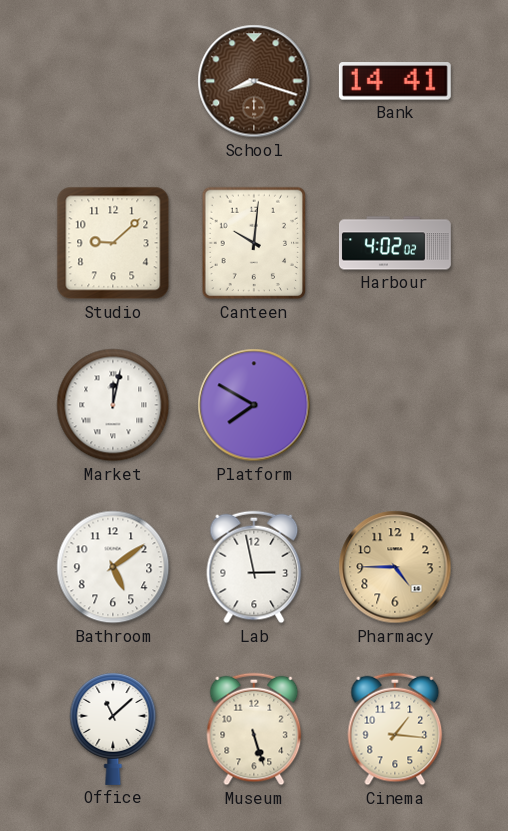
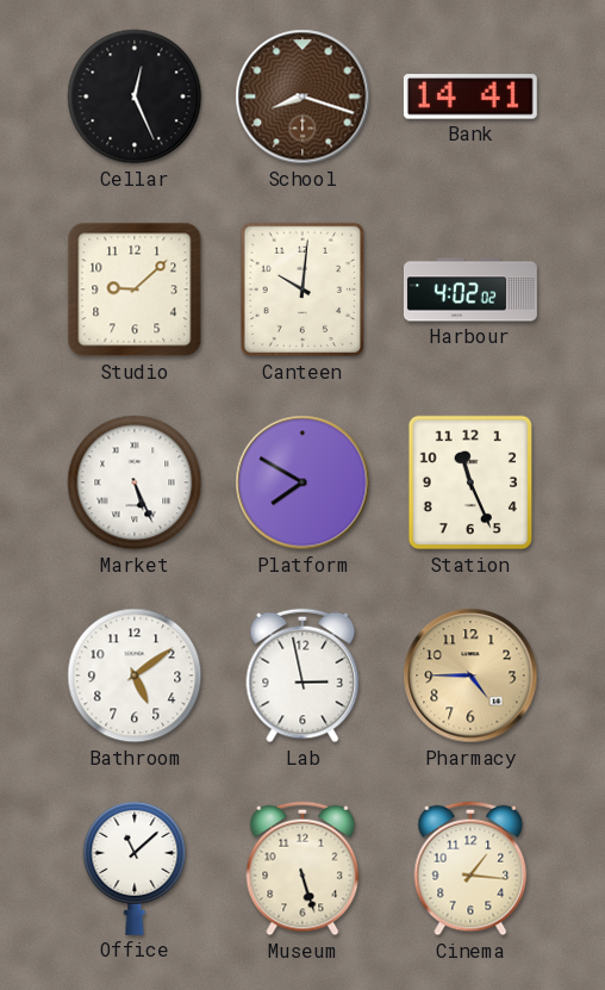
Cellar: none -> 12:26 (135, 96)
Market: 12:02 -> 5:26 (135, 482)
Station: none -> 11:26 (469, 482)
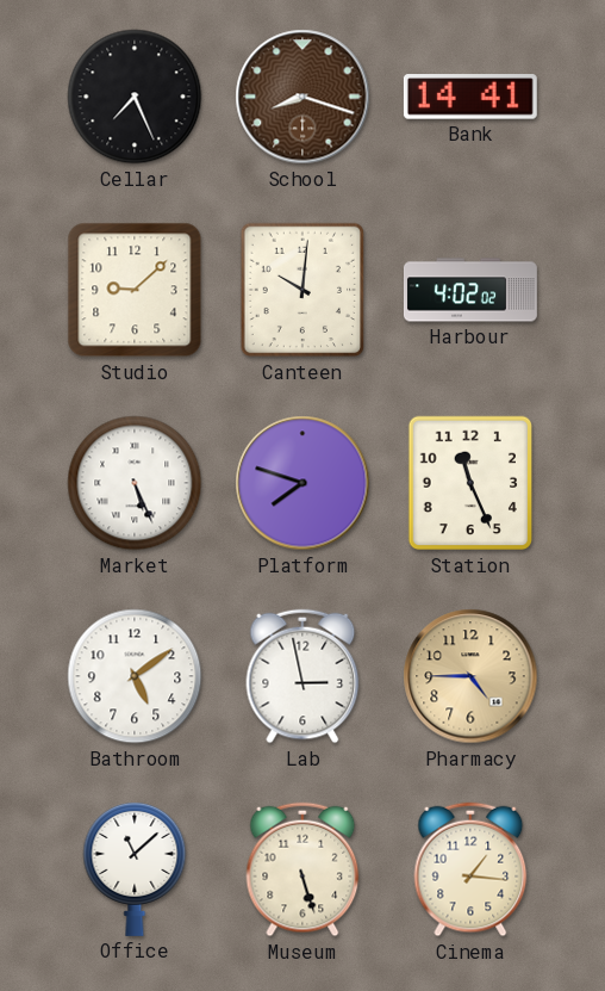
Cellar: 12:26 -> 7:26 (135, 97)
Platform: 7:50 -> 7:48 (302, 483)
